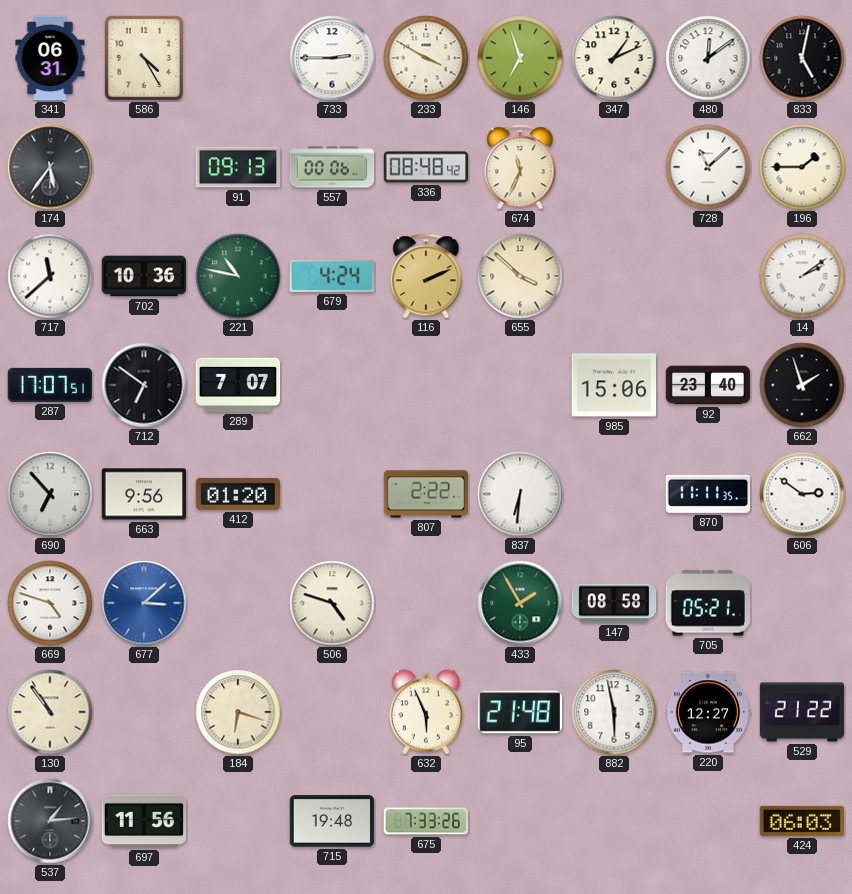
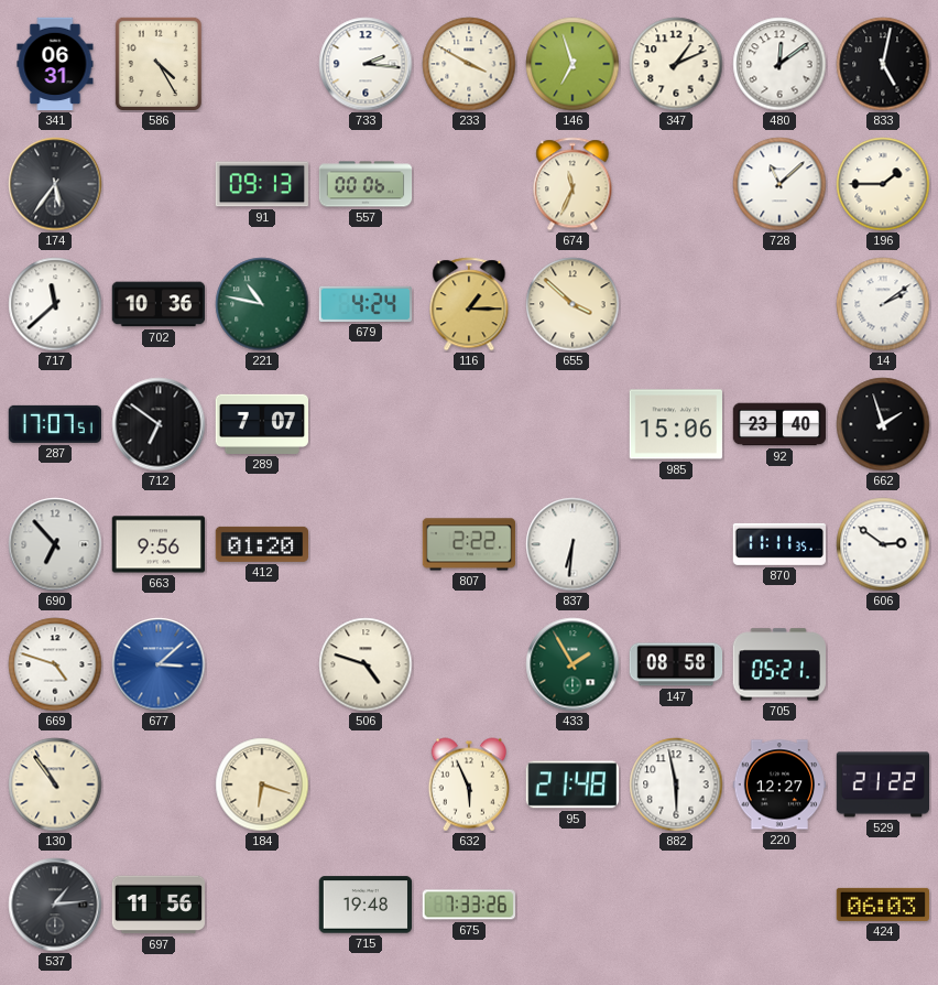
733: 2:45 -> 2:16 (366, 64)
336: 08:48 -> none (426, 167)
116: 2:11 -> 1:15 (469, 304)
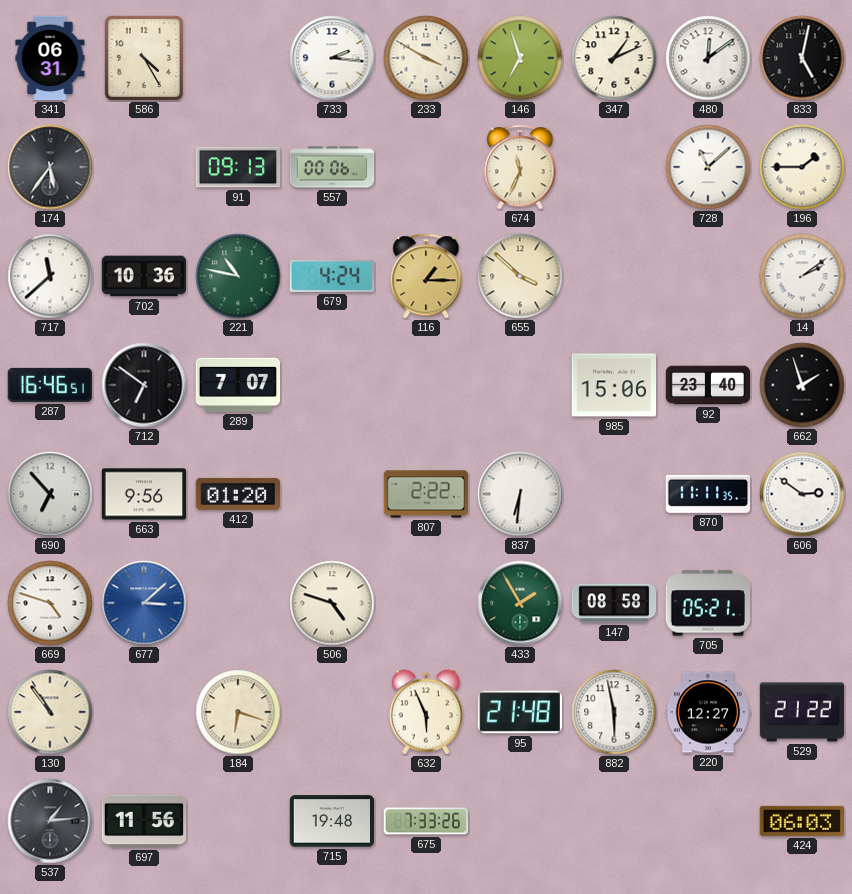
287: 17:07 -> 16:46 (50, 385)
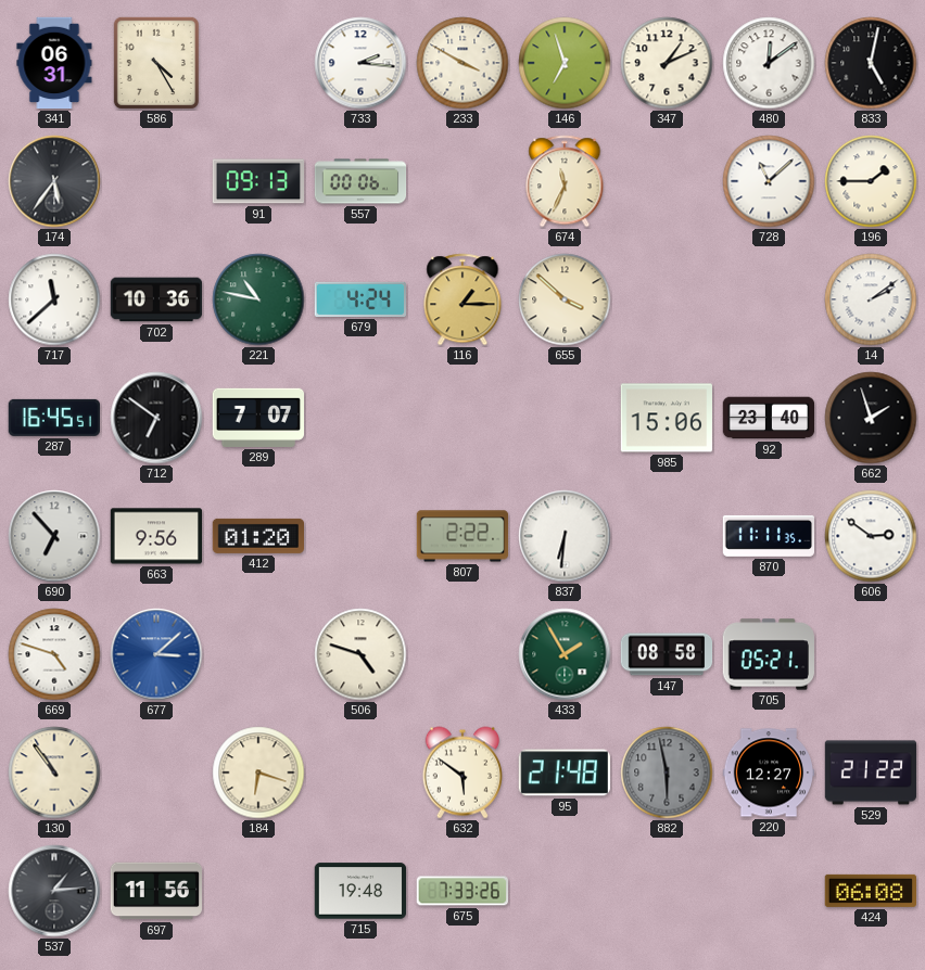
287: 16:46 -> 16:45 (54, 418)
632: 5:56 -> 5:51 (461, 773)
882 dial: white -> grey (667, 773)
424: 06:03 -> 06:08 (870, 891)
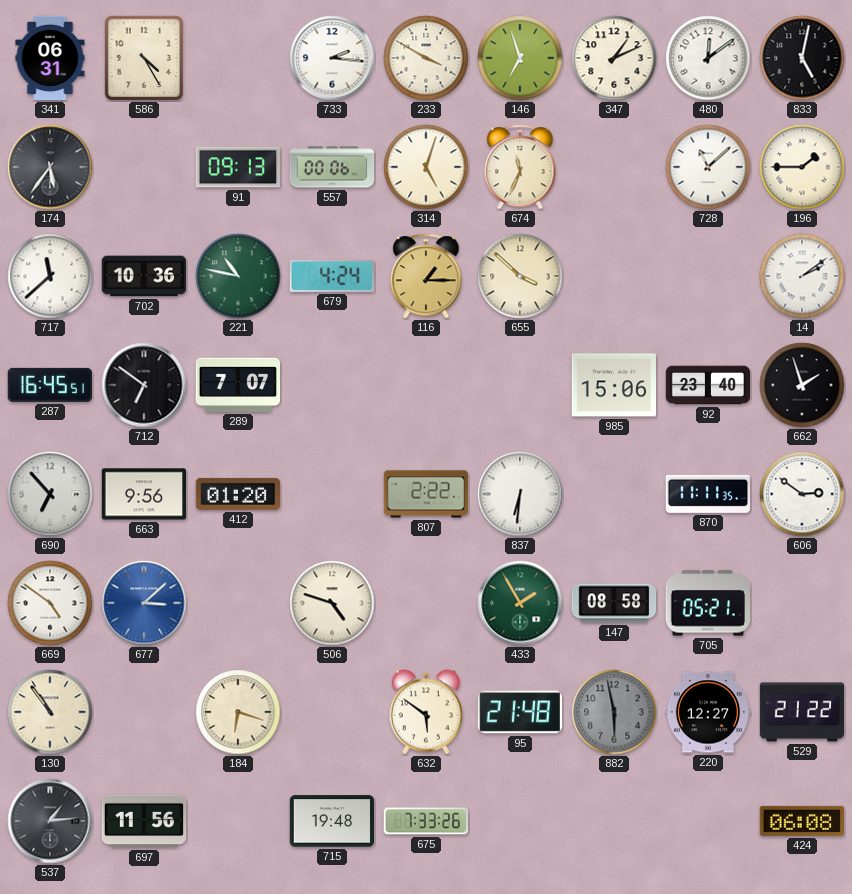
314: none -> 5:03 (426, 167)
669: 4:48 -> 4:51 (50, 603)
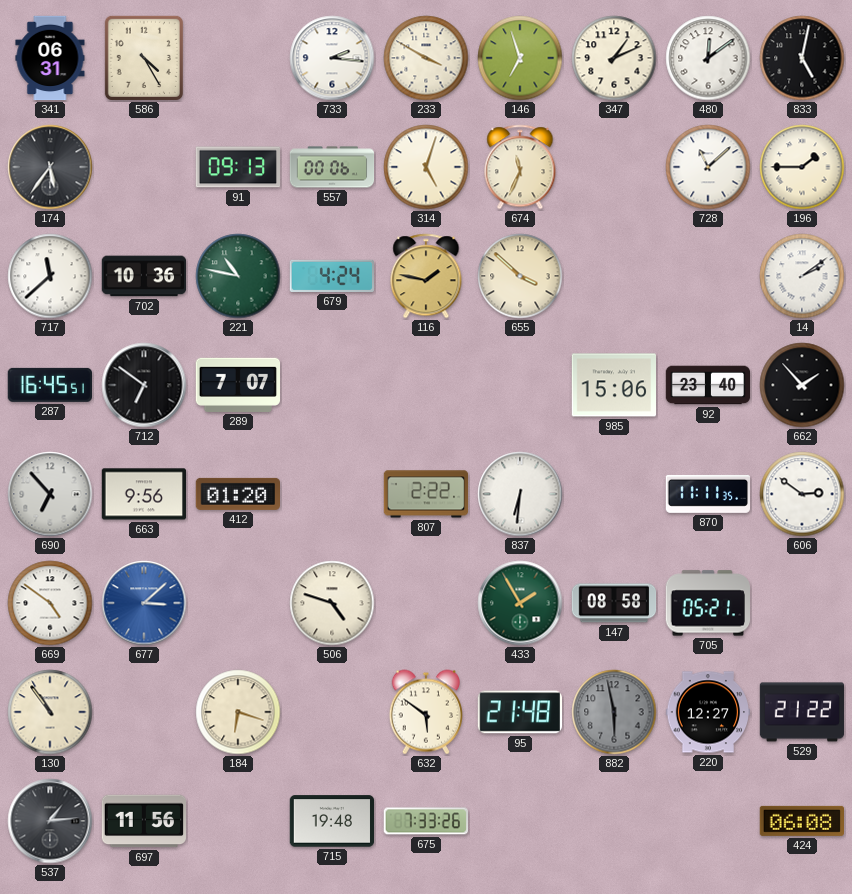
116: 1:15 -> 1:47 (426, 276)
662: 1:57 -> 1:53 (802, 385)
